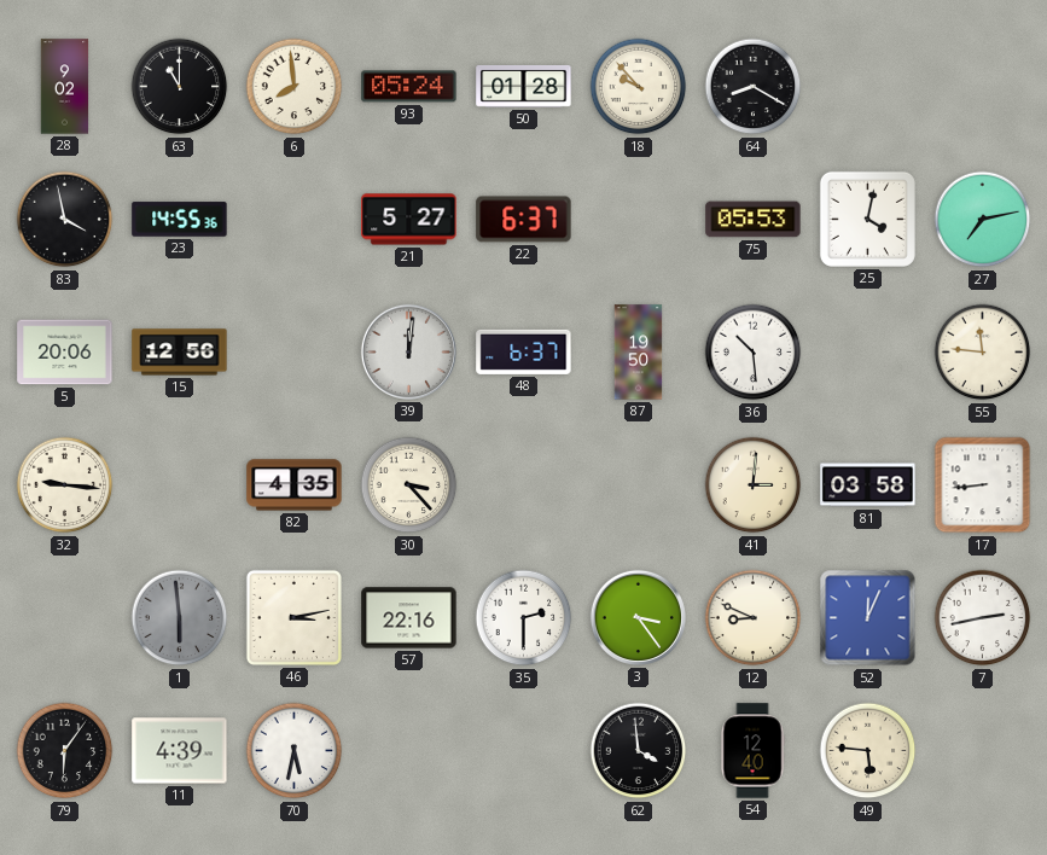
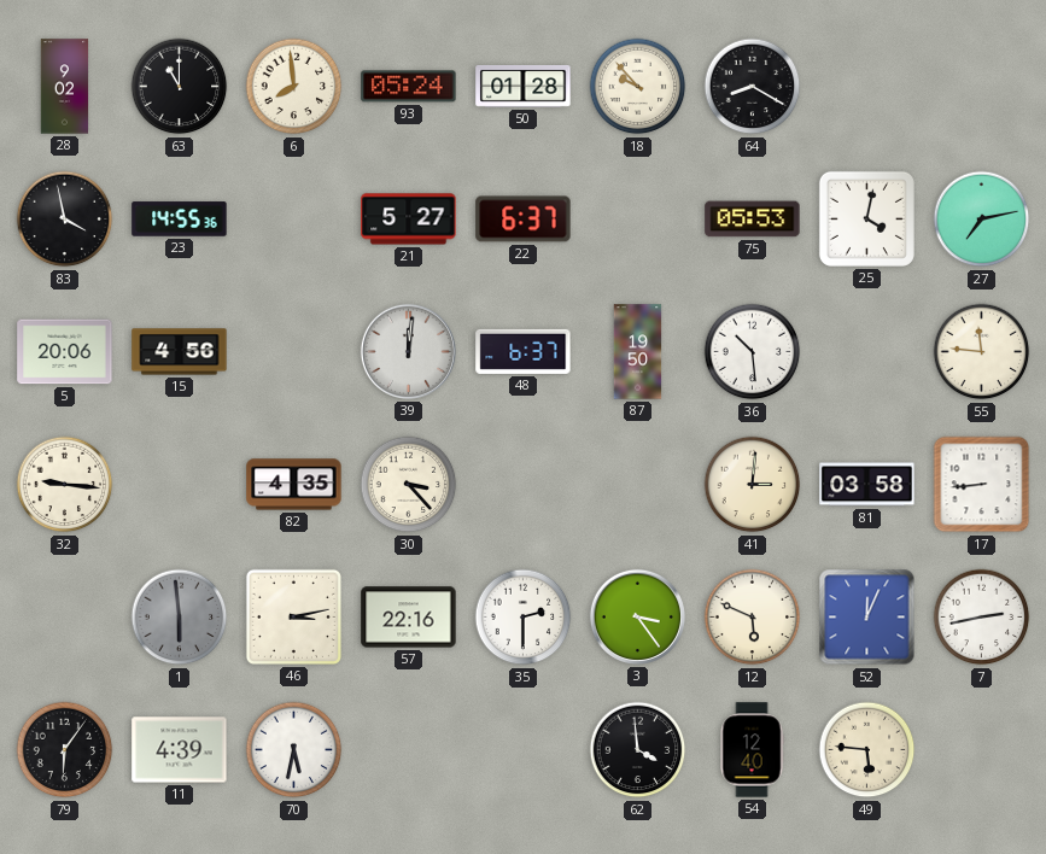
15: 12:56 -> 4:56 (180, 352)
12: 8:49 -> 5:49 (753, 618)
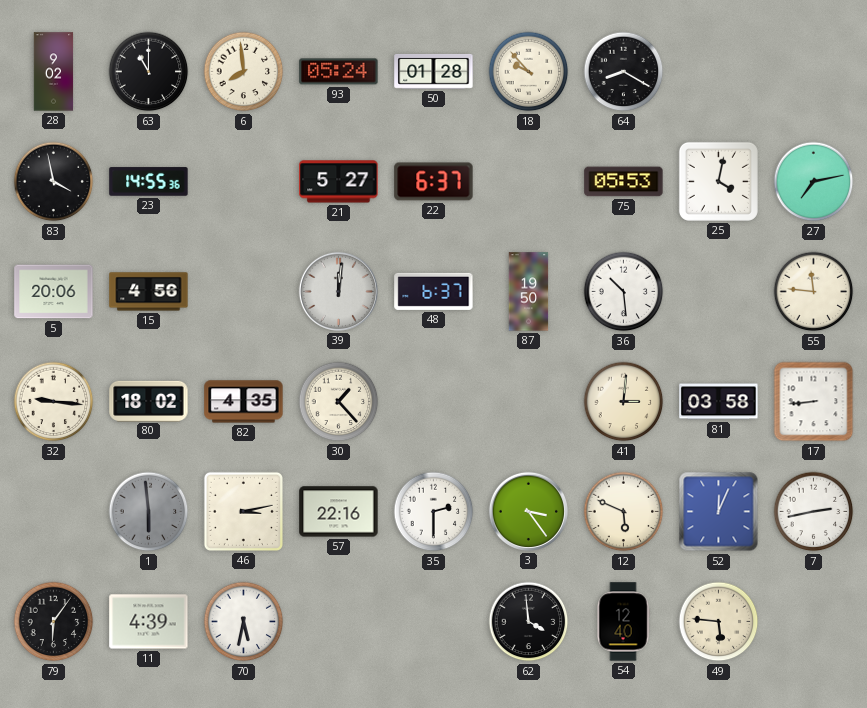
80: none -> 18:02 (149, 401)
30: 3:23 -> 1:23 (339, 402)
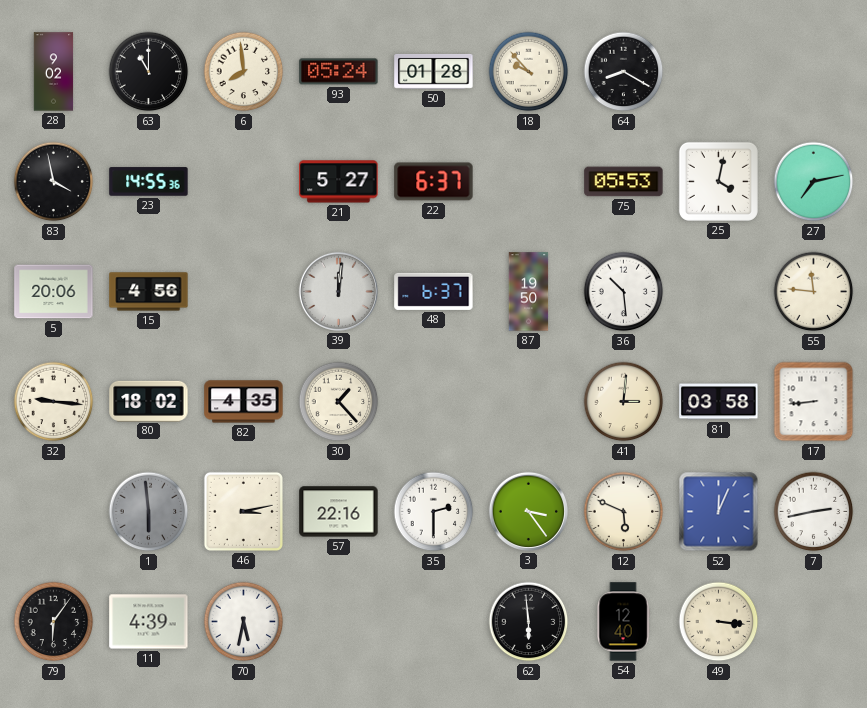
62: 3:59 -> 5:59 (529, 622)
49: 5:46 -> 3:16 (719, 622)
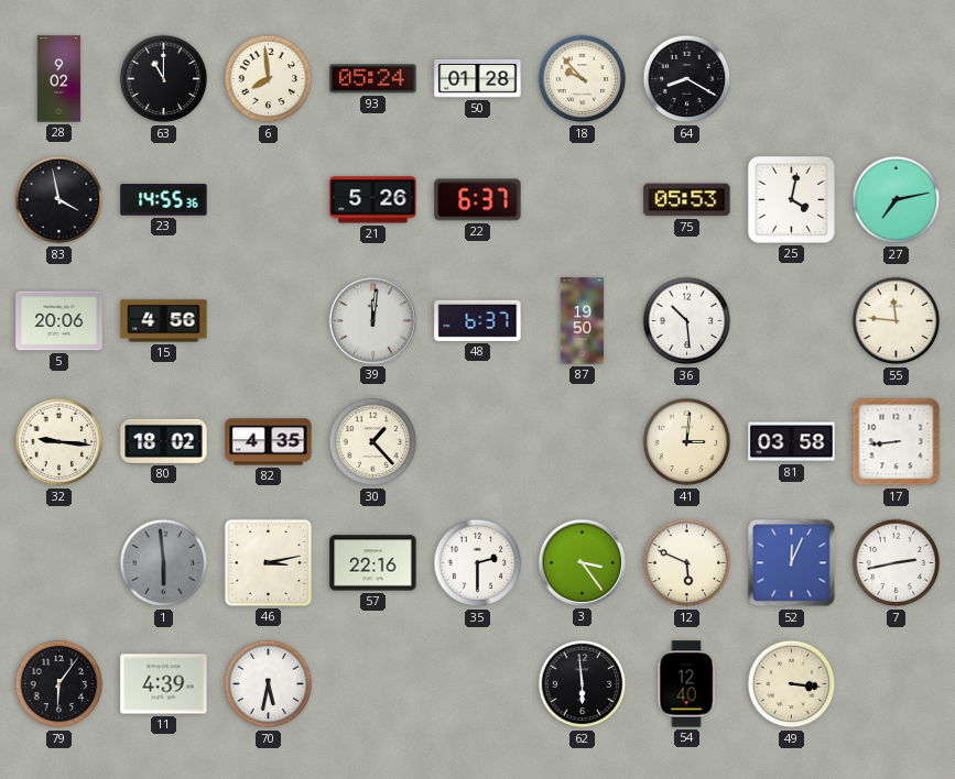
21: 5:27 -> 5:26 (373, 200)
